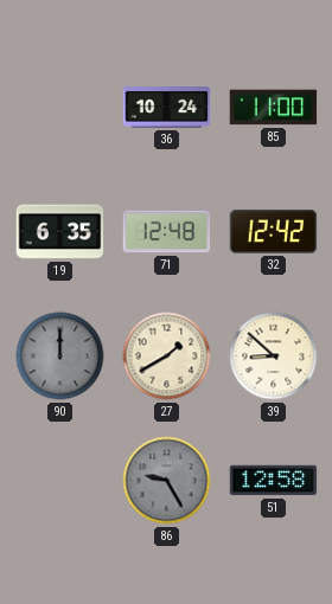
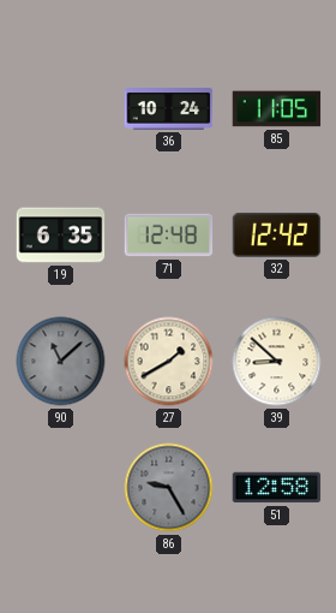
85: 11:00 -> 11:05 (277, 109)
90: 12:00 -> 11:08 (61, 362)
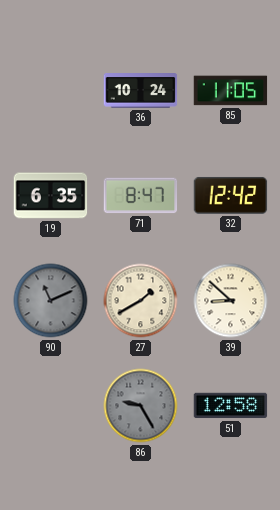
71: 12:48 -> 8:47 (141, 196)
90: 11:08 -> 11:11 (51, 301)
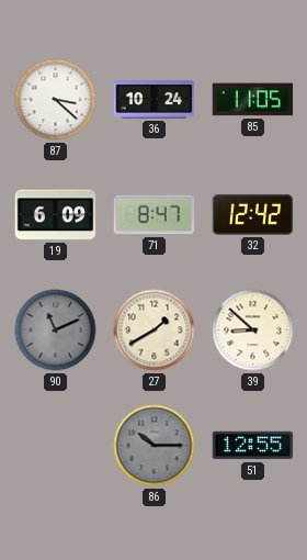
87: none -> 3:22 (56, 100)
19: 6:35 -> 6:09 (56, 215)
86: 9:25 -> 10:15 (155, 446)
51: 12:58 -> 12:55 (253, 446)
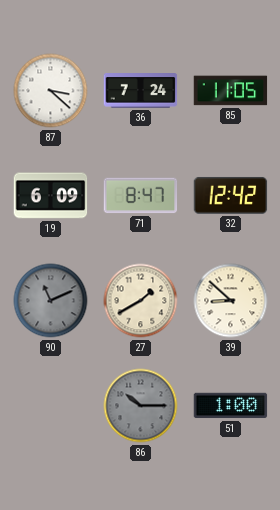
36: 10:24 -> 7:24 (141, 91)
51: 12:55 -> 1:00 (231, 406)
